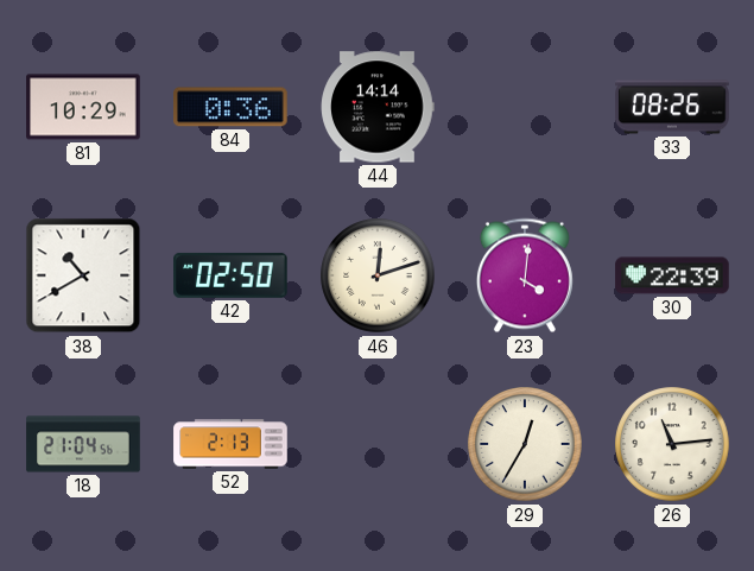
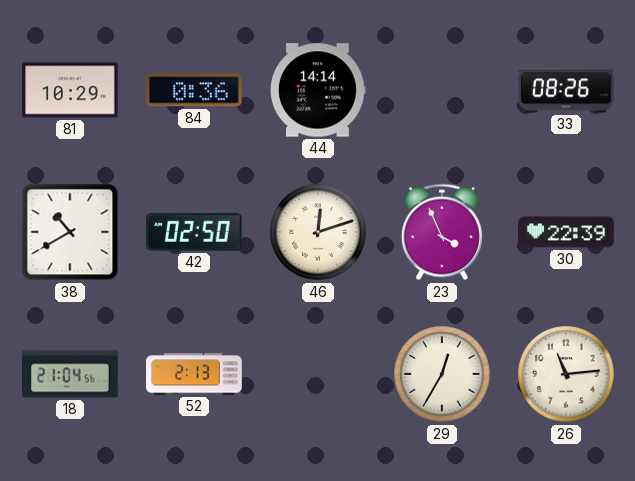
23: 4:01 -> 3:56 (442, 232)
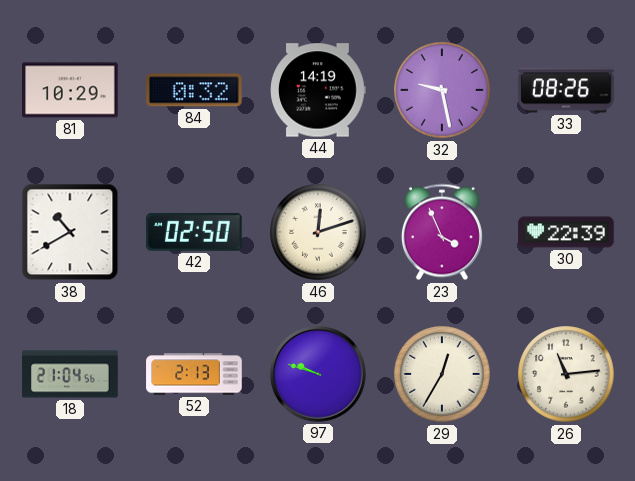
84: 0:36 -> 0:32 (195, 90)
44: 14:14 -> 14:19 (318, 90)
32: none -> 9:28 (442, 90)
97: none -> 9:48 (319, 375)
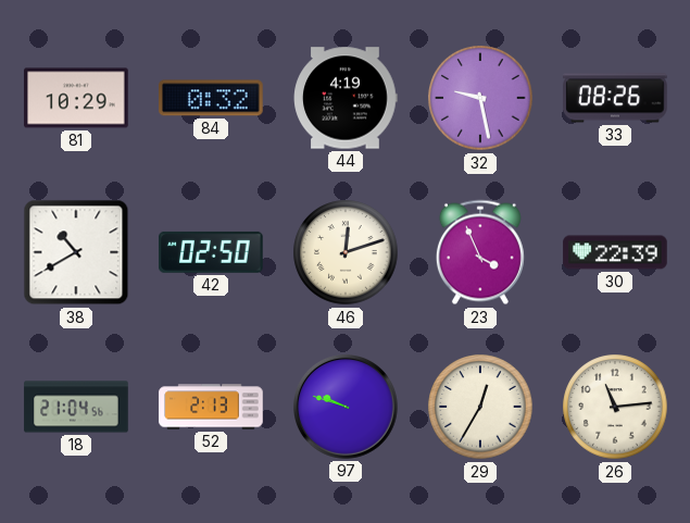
44: 14:19 -> 4:19 (346, 98)
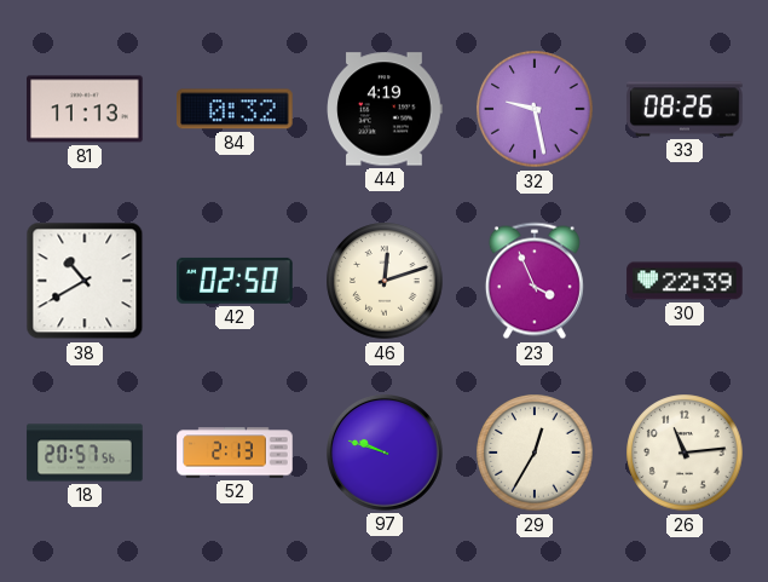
81: 10:29 -> 11:13 (85, 109)
18: 21:04 -> 20:57 (85, 453)
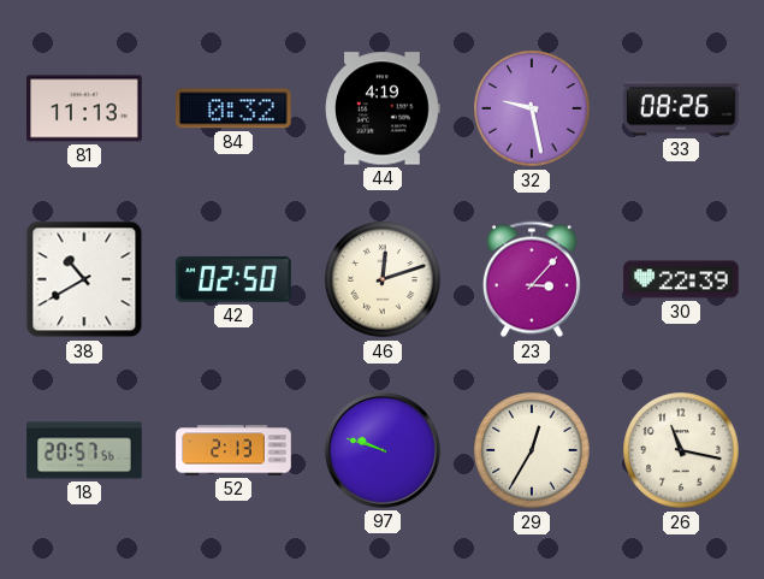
23: 3:56 -> 3:07 (532, 279)
26: 11:14 -> 11:17 (681, 450)
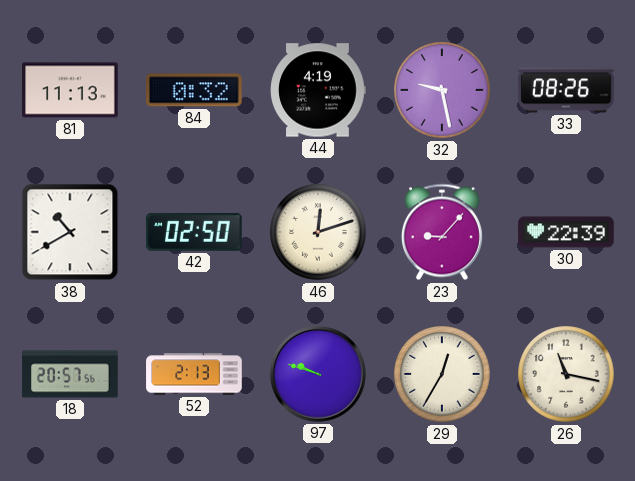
23: 3:07 -> 9:07 (442, 232)
